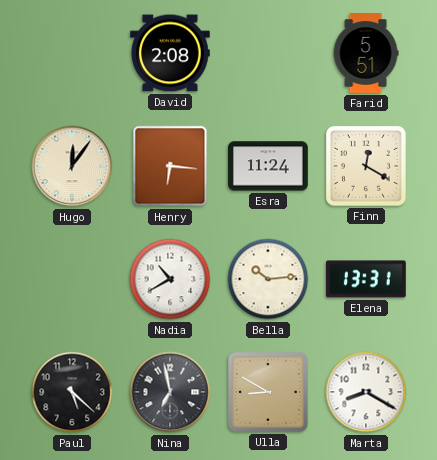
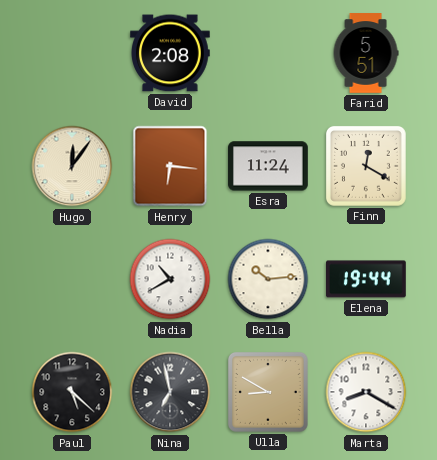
Elena: 13:31 -> 19:44 (367, 279)
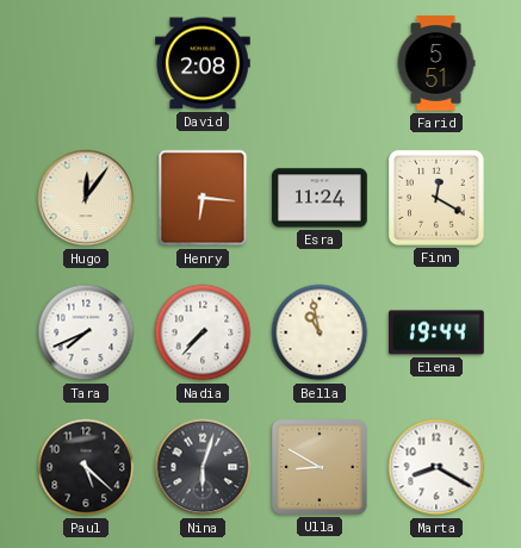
Tara: none -> 7:41 (86, 332)
Nadia: 10:40 -> 7:37 (203, 332)
Bella: 10:14 -> 10:58 (320, 332)
Nina: 6:58 -> 6:03 (203, 467)
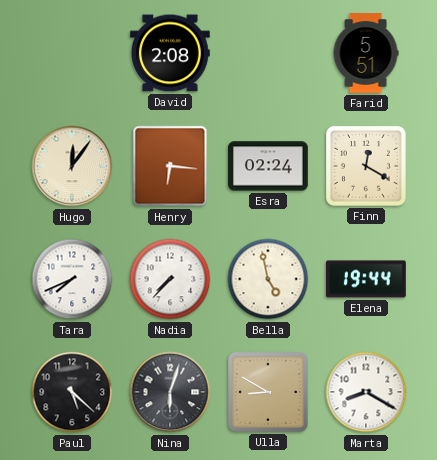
Esra: 11:24 -> 02:24 (268, 166)
Bella: 10:58 -> 4:58 (268, 279)
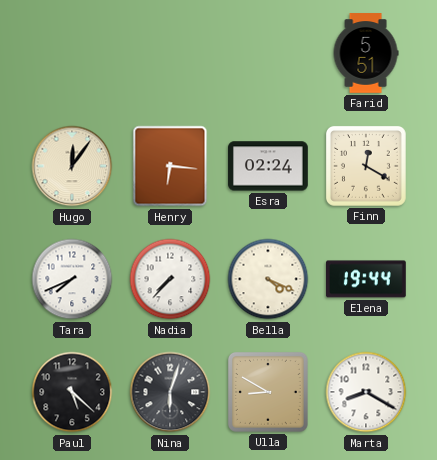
David: 2:08 -> none (170, 53)
Bella: 4:58 -> 4:19 (268, 279)
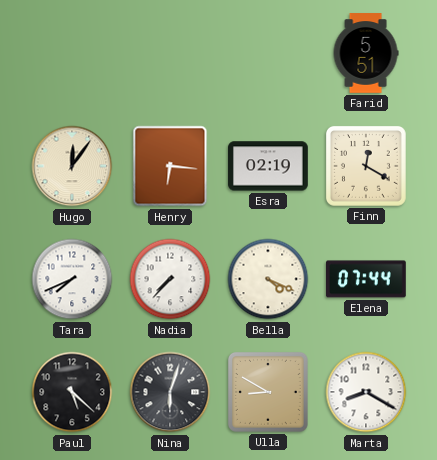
Esra: 02:24 -> 02:19 (268, 166)
Elena: 19:44 -> 07:44 (367, 279)
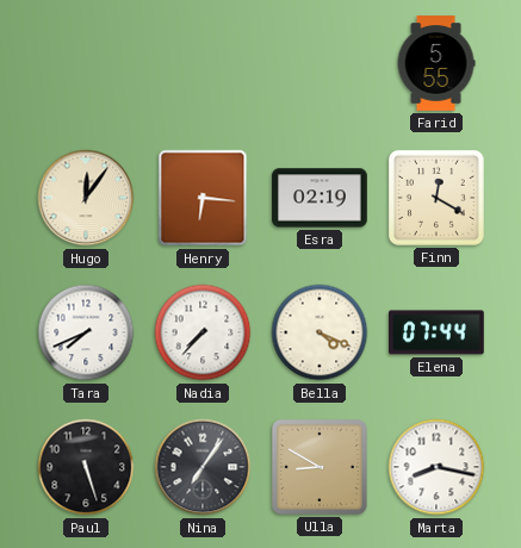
Farid: 5:51 -> 5:55 (436, 63)
Paul: 5:22 -> 5:27 (86, 467)
Nina: 6:03 -> 7:06 (203, 467)
Marta: 8:20 -> 8:17 (436, 467)
